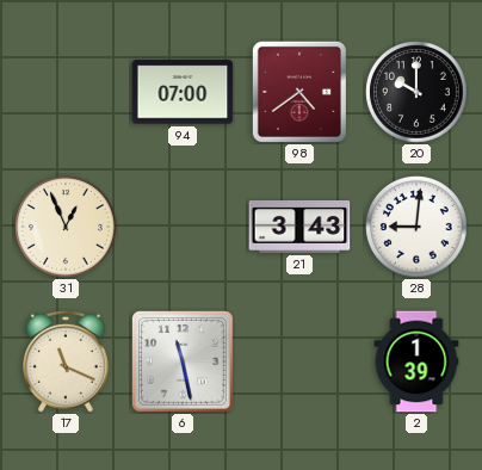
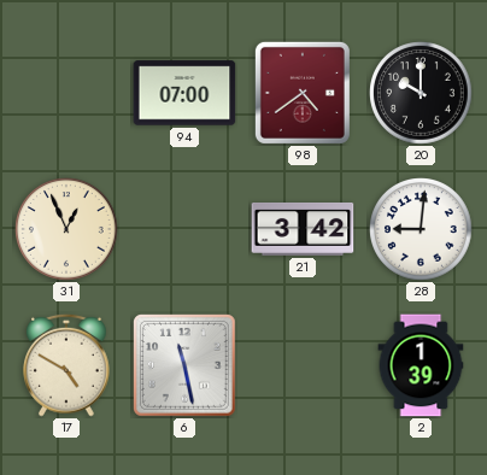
21: 3:43 -> 3:42 (303, 230)
17: 11:19 -> 4:50 (68, 365)
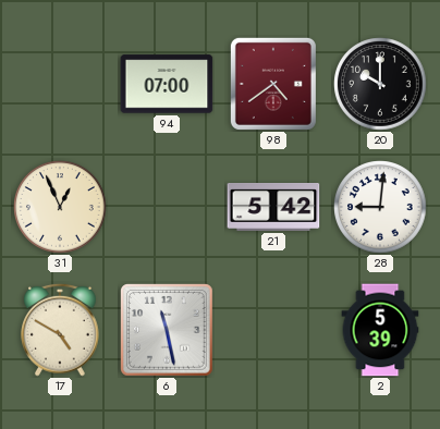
21: 3:42 -> 5:42 (273, 208)
2: 1:39 -> 5:39 (380, 330)
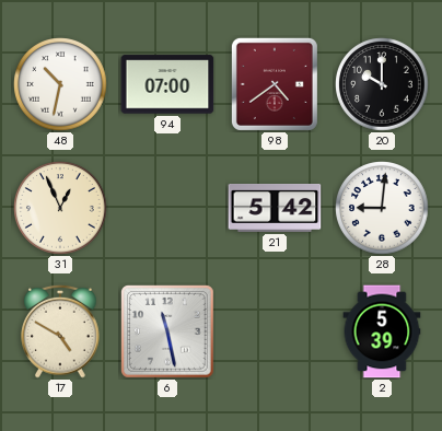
48: none -> 10:32 (60, 84)
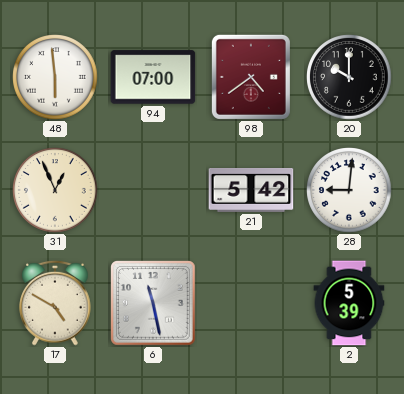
48: 10:32 -> 5:59 (55, 77)
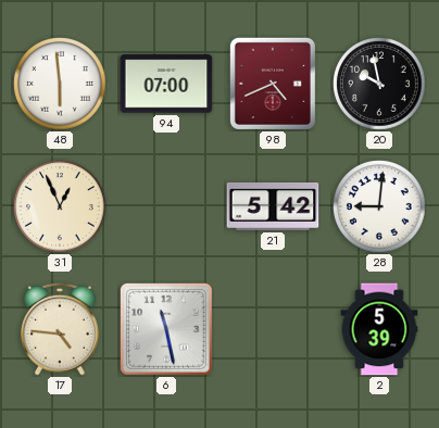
98: 4:39 -> 4:41 (273, 84)
20: 10:00 -> 9:58 (379, 84)
17: 4:50 -> 4:46 (61, 329)
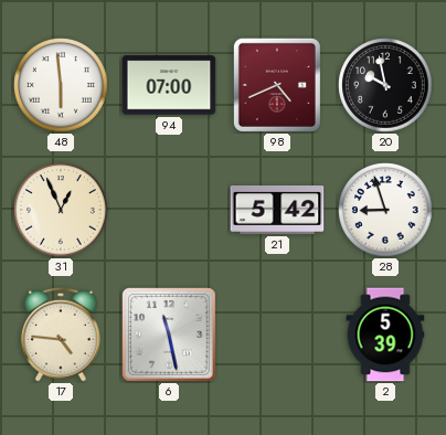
28: 9:01 -> 8:57 (385, 210)
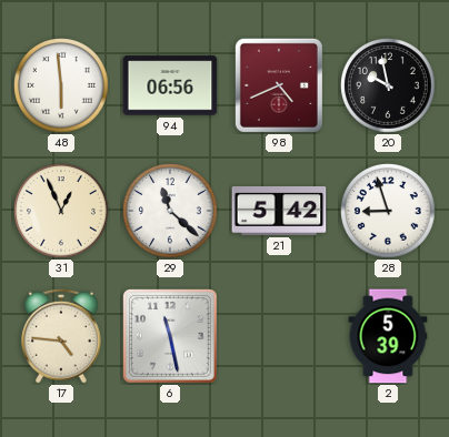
94: 07:00 -> 06:56 (170, 85)
29: none -> 11:22 (170, 211)
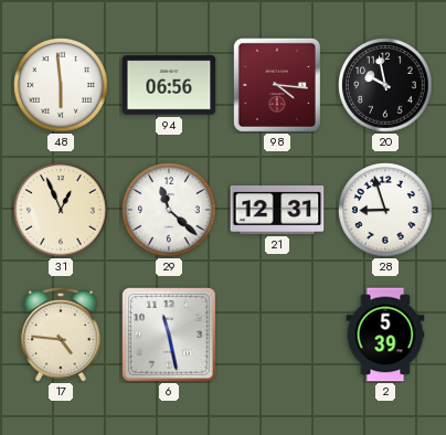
98: 4:41 -> 4:16 (277, 85)
21: 5:42 -> 12:31 (277, 211)
